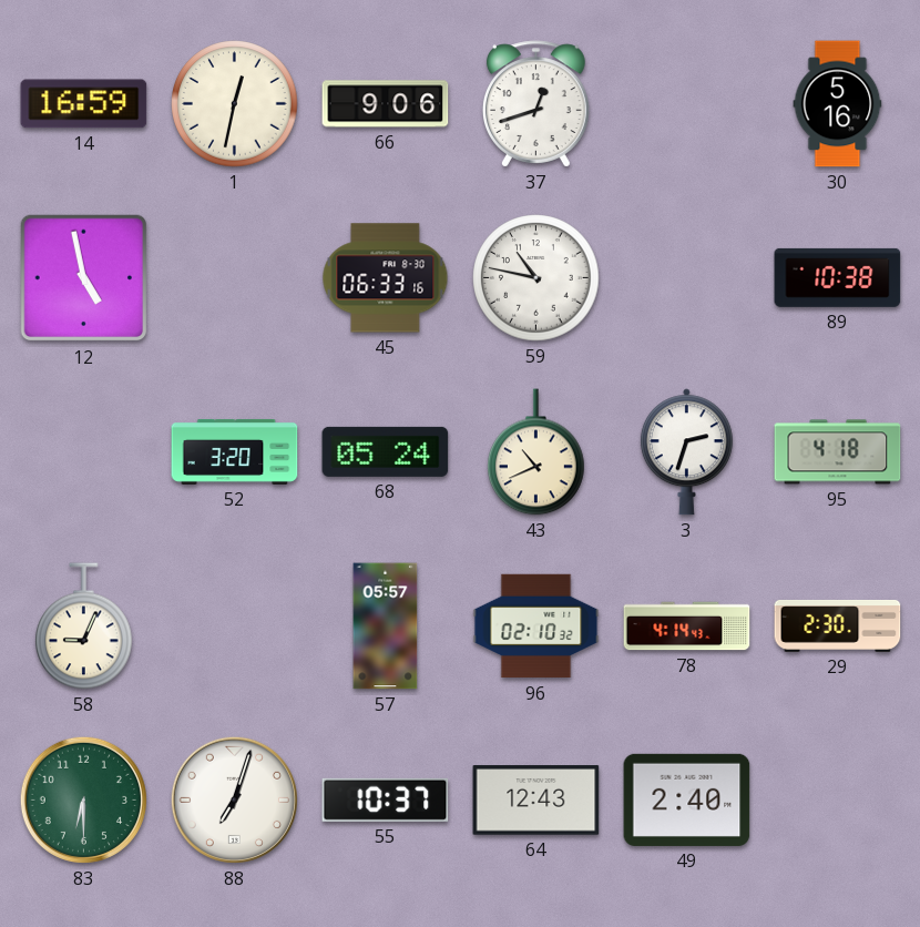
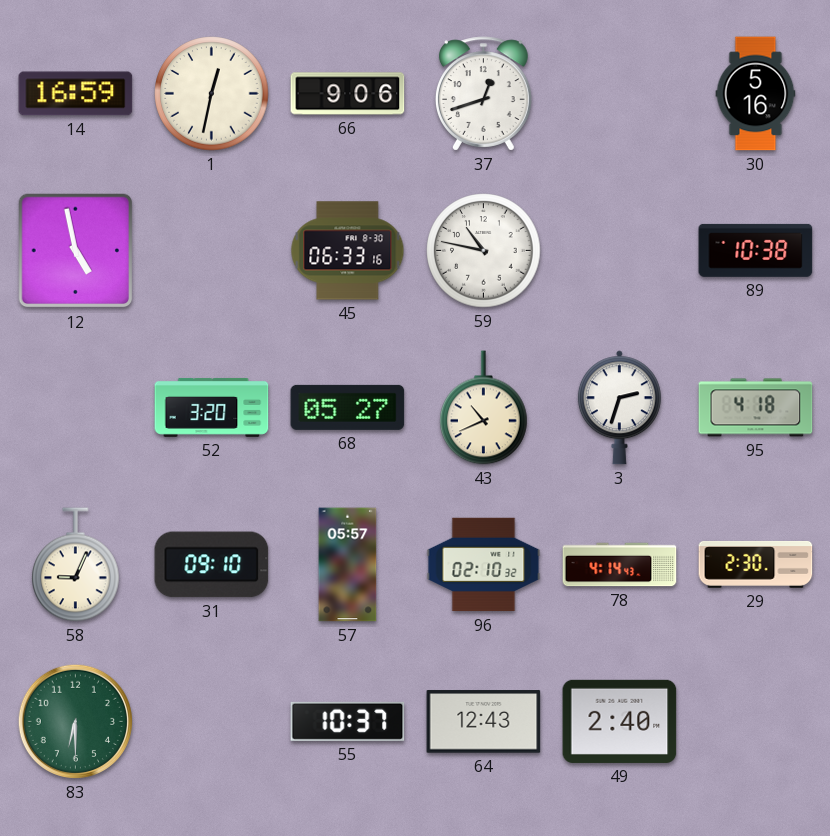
68: 05:24 -> 05:27 (348, 407)
31: none -> 09:10 (212, 565)
88: 7:03 -> none (234, 799)
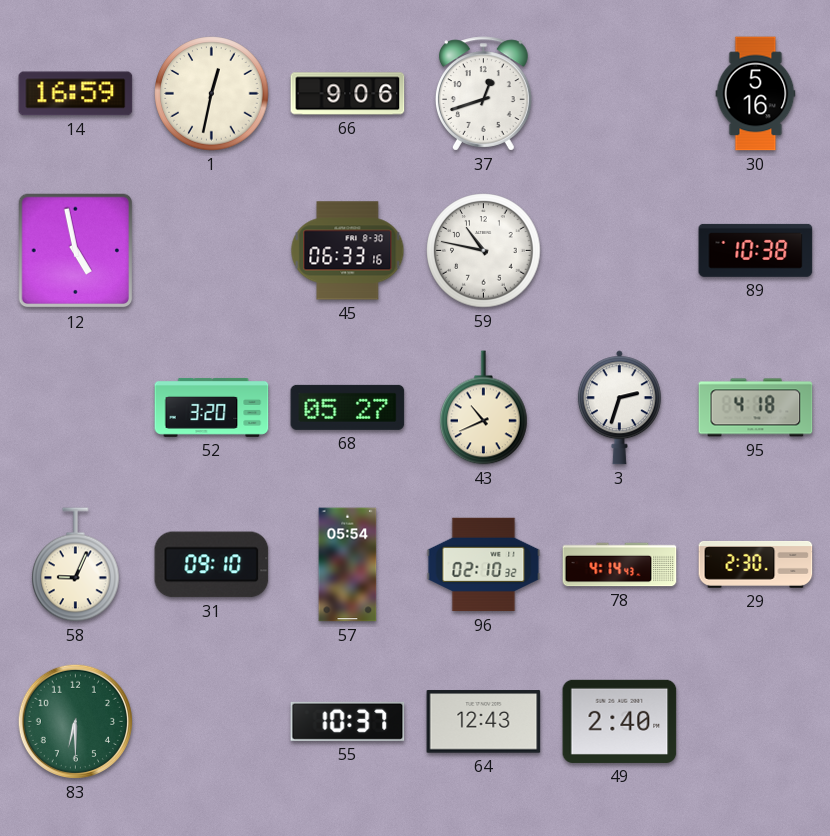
57: 05:57 -> 05:54 (348, 565)
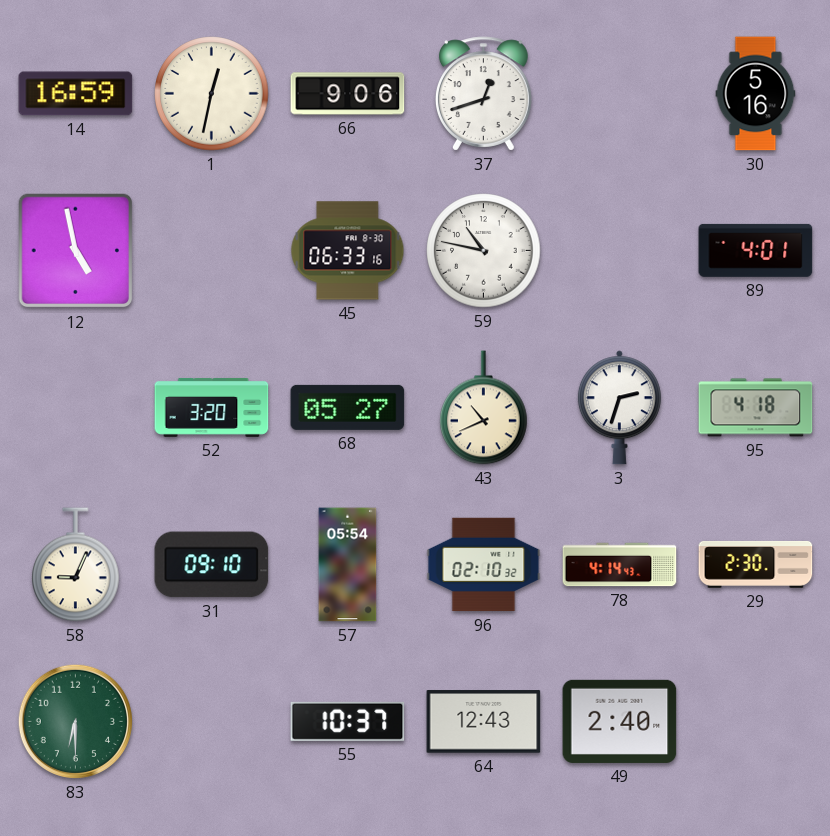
89: 10:38 -> 4:01 (756, 250)
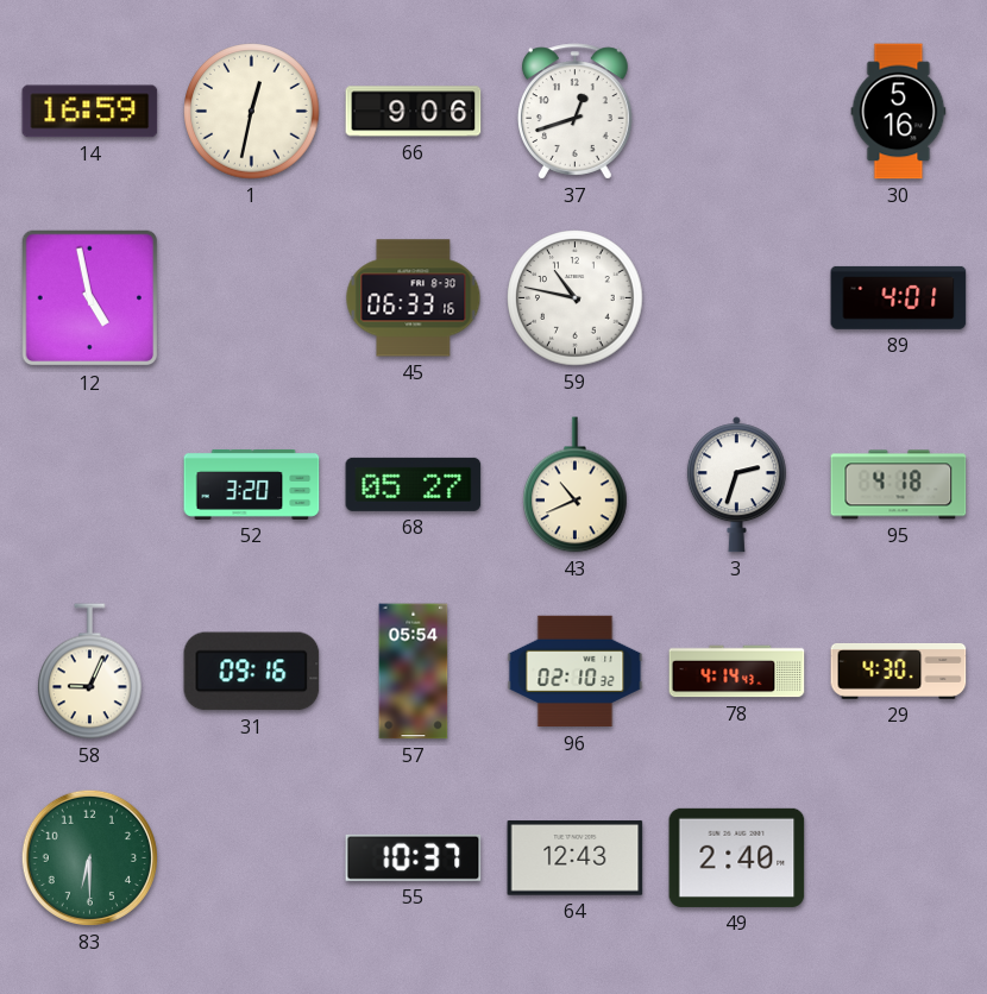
31: 09:10 -> 09:16 (252, 672)
29: 2:30 -> 4:30 (899, 672)
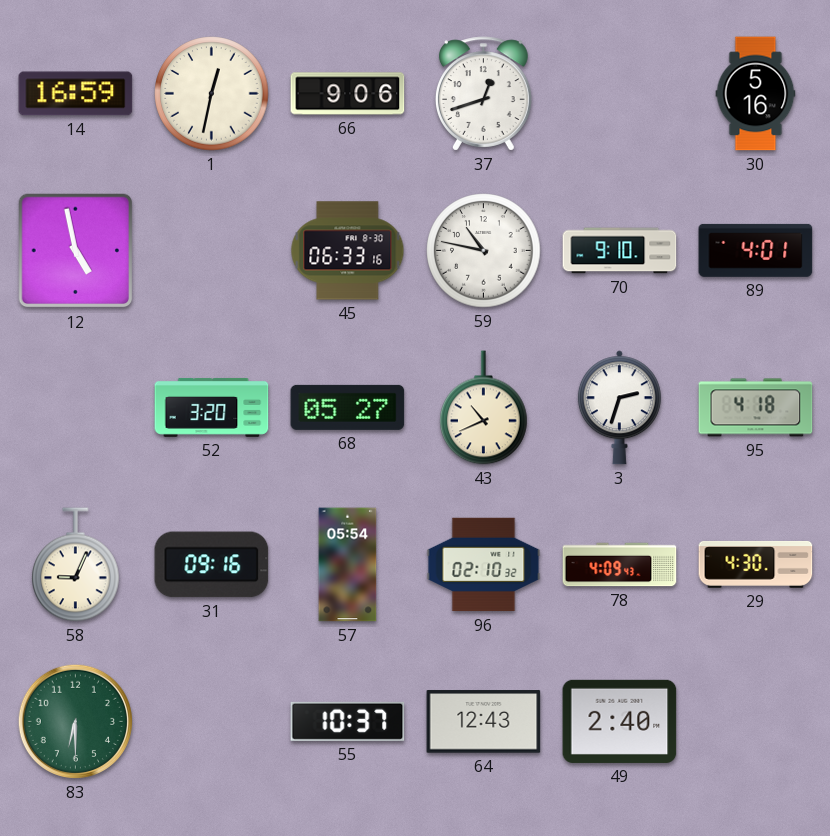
70: none -> 9:10 (620, 251)
78: 4:14 -> 4:09 (620, 565)
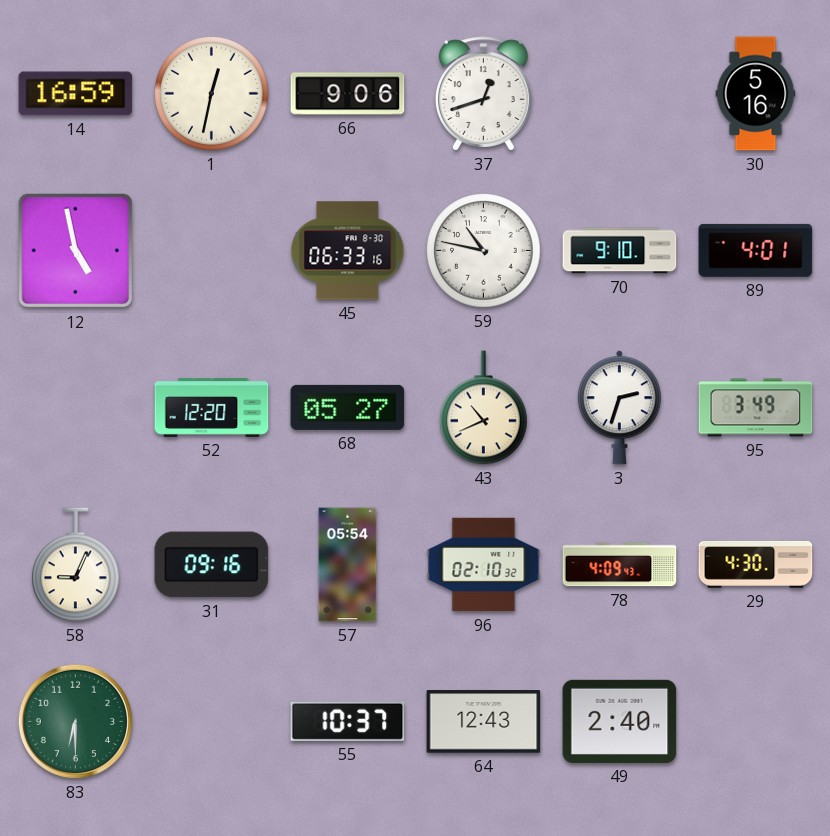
52: 3:20 -> 12:20 (212, 407)
95: 4:18 -> 3:49 (756, 408)
